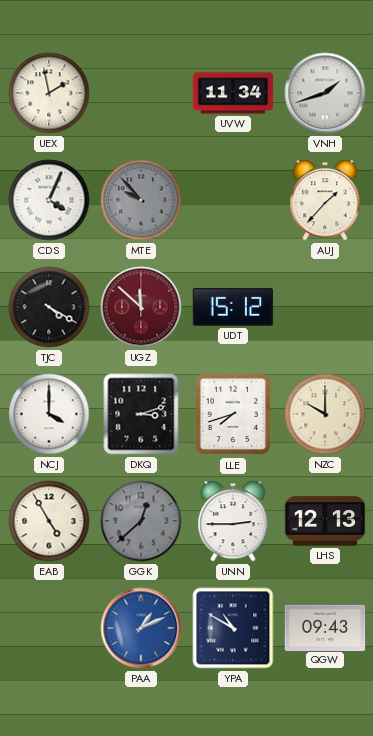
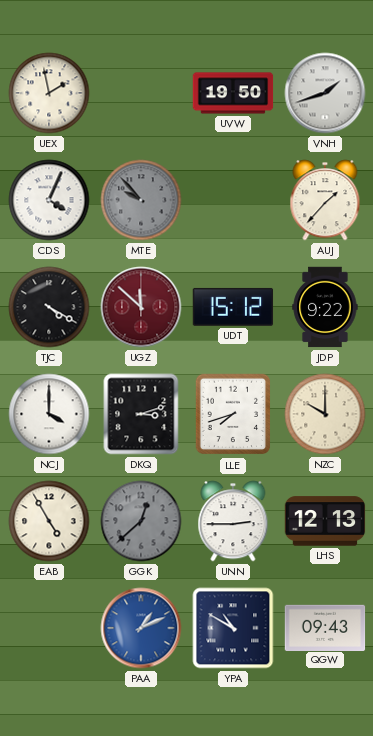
UVW: 11:34 -> 19:50 (233, 93)
JDP: none -> 9:22 (325, 307)
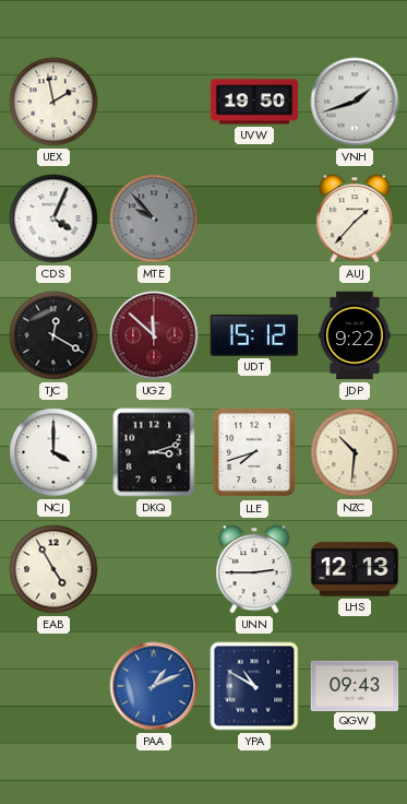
TJC: 4:20 -> 12:20 (53, 335)
NZC: 10:00 -> 10:31 (355, 452)
GGK: 12:38 -> none (141, 521)
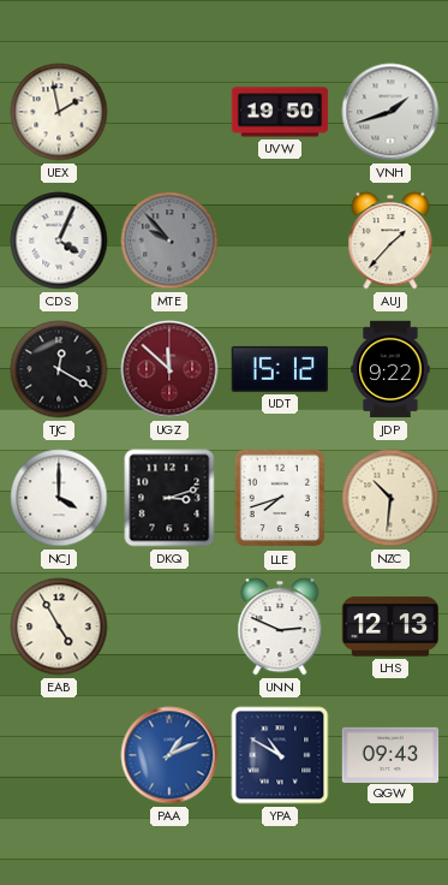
UNN: 2:45 -> 2:49 (280, 626)
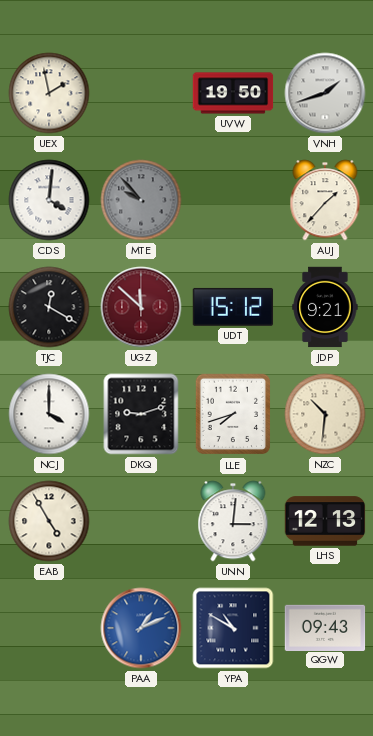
CDS: 4:04 -> 4:01 (49, 200)
JDP: 9:22 -> 9:21 (325, 307)
DKQ: 3:12 -> 9:12 (141, 414)
UNN: 2:49 -> 3:01 (233, 521)
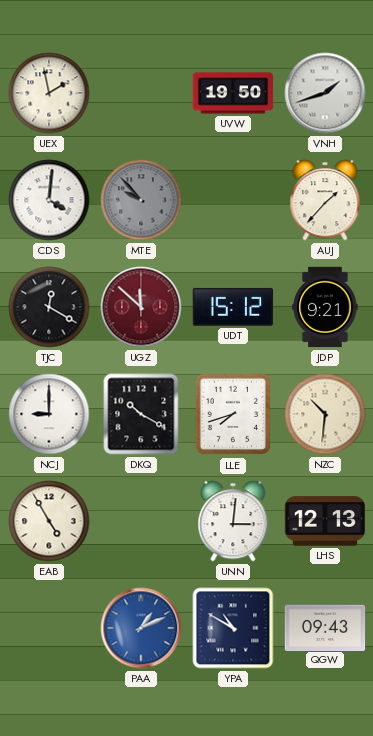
NCJ: 4:00 -> 9:00 (49, 414)
DKQ: 9:12 -> 10:20 (141, 414)
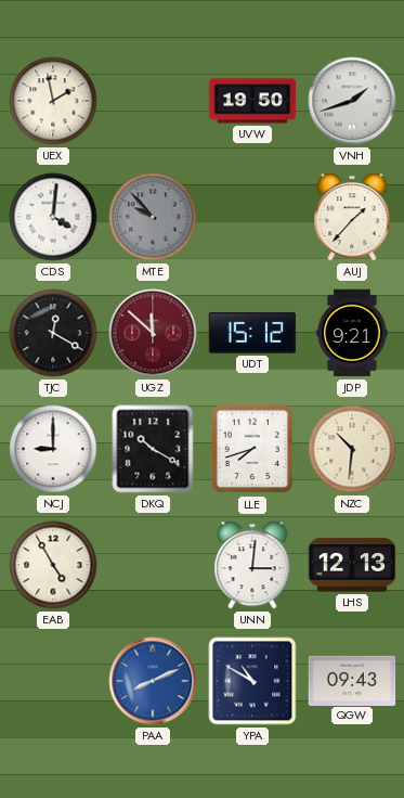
PAA: 1:11 -> 8:11 (153, 681)
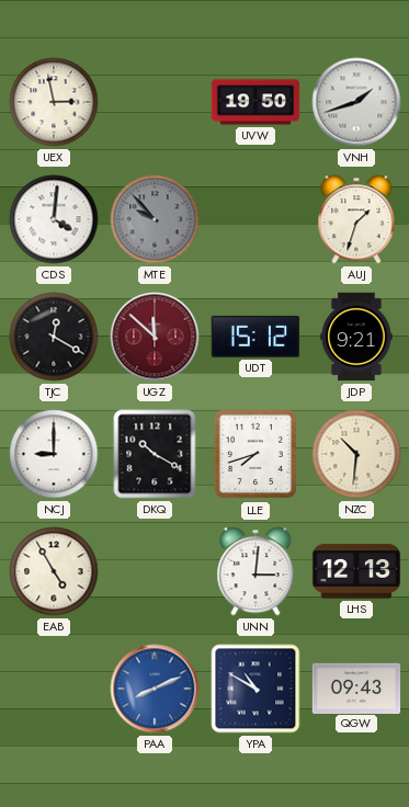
UEX: 1:58 -> 2:58 (54, 102)
AUJ: 1:37 -> 1:33 (356, 219)
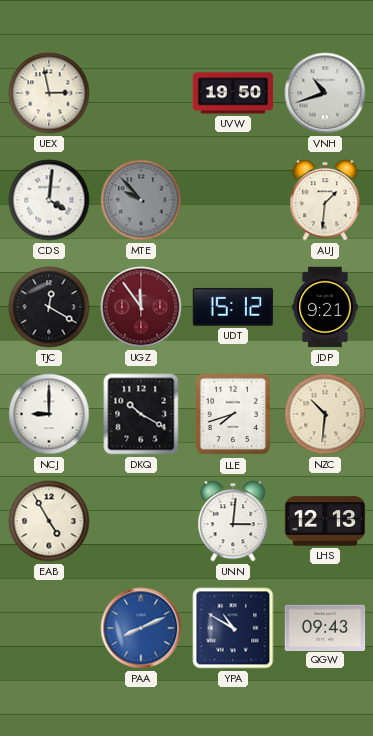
VNH: 1:42 -> 10:42 (325, 93)
AUJ: 1:33 -> 1:31 (325, 200)
UGZ: 11:52 -> 11:54 (141, 307)
